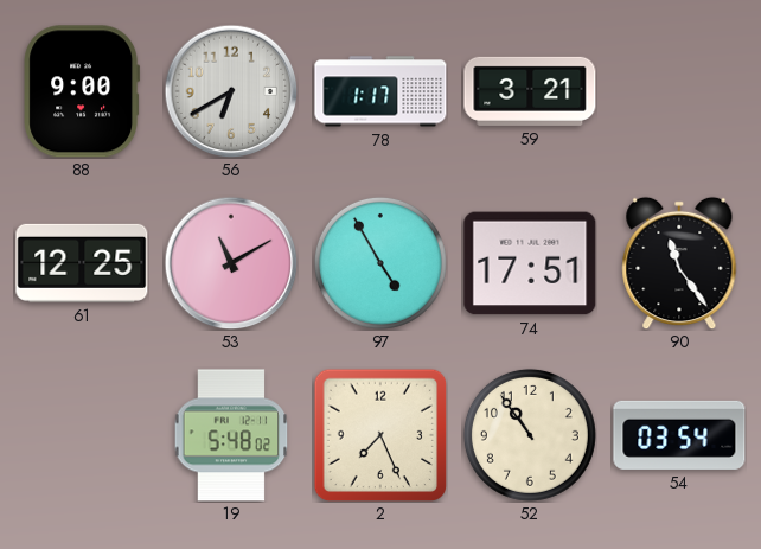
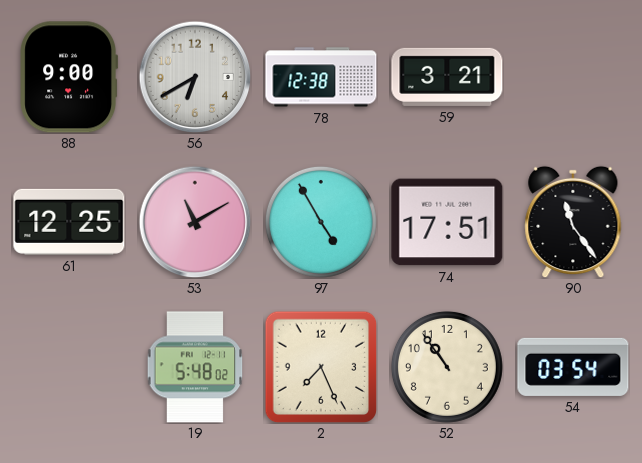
78: 1:17 -> 12:38 (321, 77)
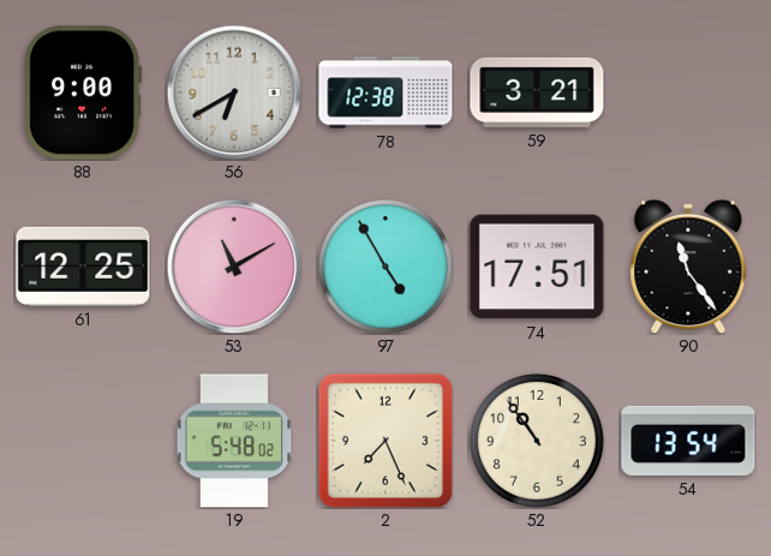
54: 03:54 -> 13:54 (688, 441)
